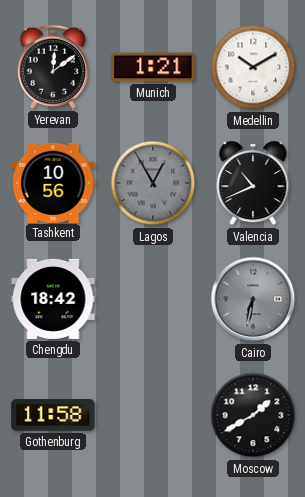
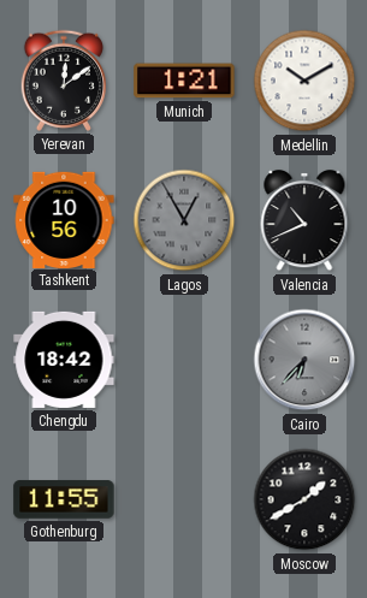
Cairo: 6:32 -> 6:37 (304, 360)
Gothenburg: 11:58 -> 11:55 (64, 499)
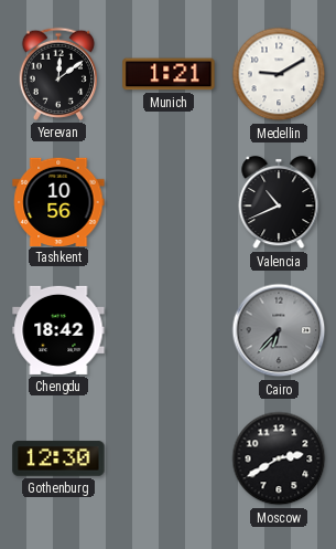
Medellin: 10:10 -> 9:10 (279, 74)
Lagos: 12:55 -> none (184, 220)
Gothenburg: 11:55 -> 12:30 (58, 458)
Moscow: 1:40 -> 2:40 (279, 458)
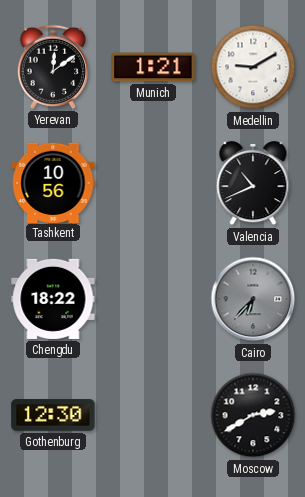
Chengdu: 18:42 -> 18:22 (53, 299)
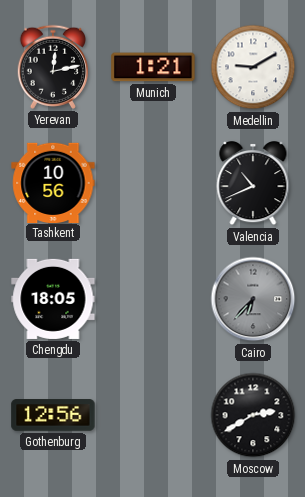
Yerevan: 12:09 -> 12:13 (52, 67)
Chengdu: 18:22 -> 18:05 (53, 299)
Gothenburg: 12:30 -> 12:56 (53, 415)
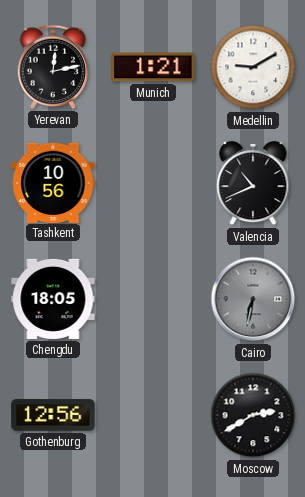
Cairo: 6:37 -> 6:32 (253, 299)
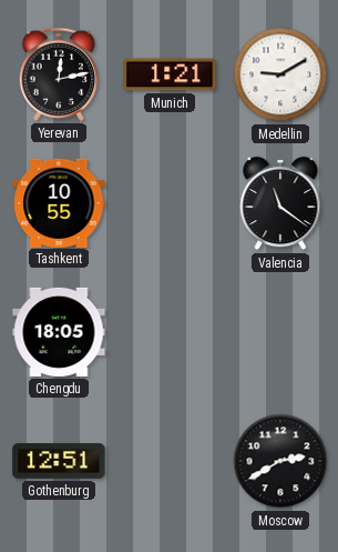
Tashkent: 10:56 -> 10:55 (59, 202)
Valencia: 10:41 -> 11:21 (280, 203)
Cairo: 6:32 -> none (253, 299)
Gothenburg: 12:56 -> 12:51 (59, 461)
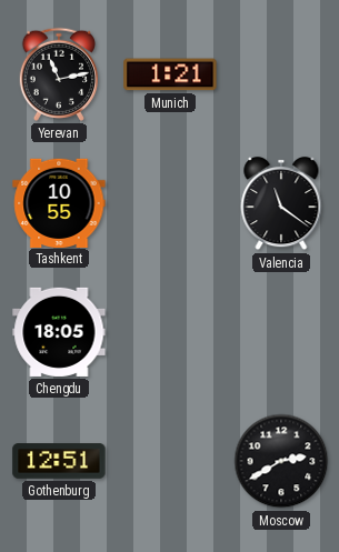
Yerevan: 12:13 -> 11:13 (58, 74)
Medellin: 9:10 -> none (280, 74)
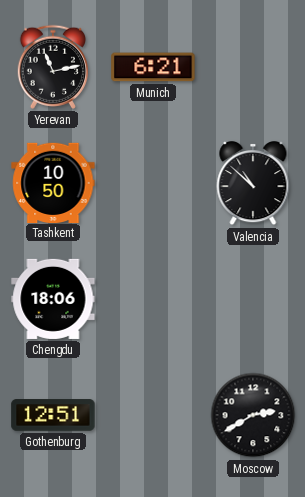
Munich: 1:21 -> 6:21 (153, 67)
Tashkent: 10:55 -> 10:50 (53, 182)
Valencia: 11:21 -> 10:52 (253, 183)
Chengdu: 18:05 -> 18:06 (53, 299)
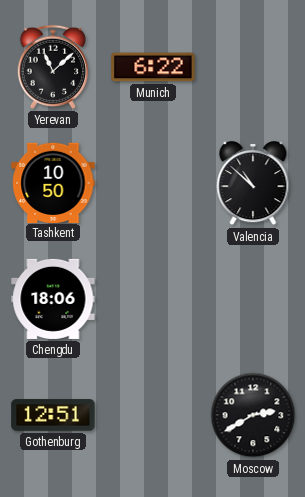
Yerevan: 11:13 -> 11:08 (52, 67)
Munich: 6:21 -> 6:22 (153, 67)
